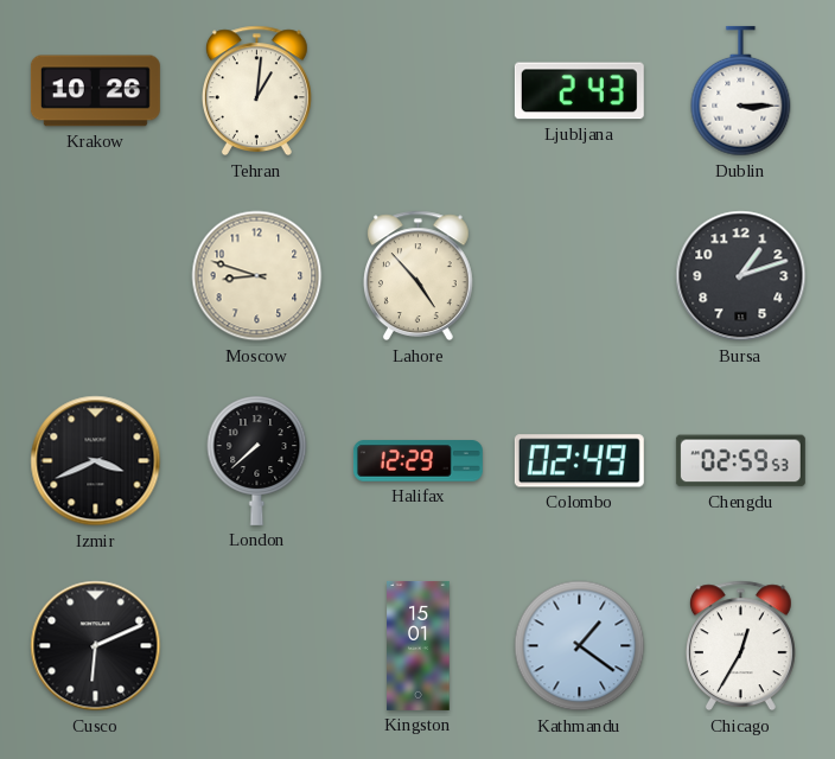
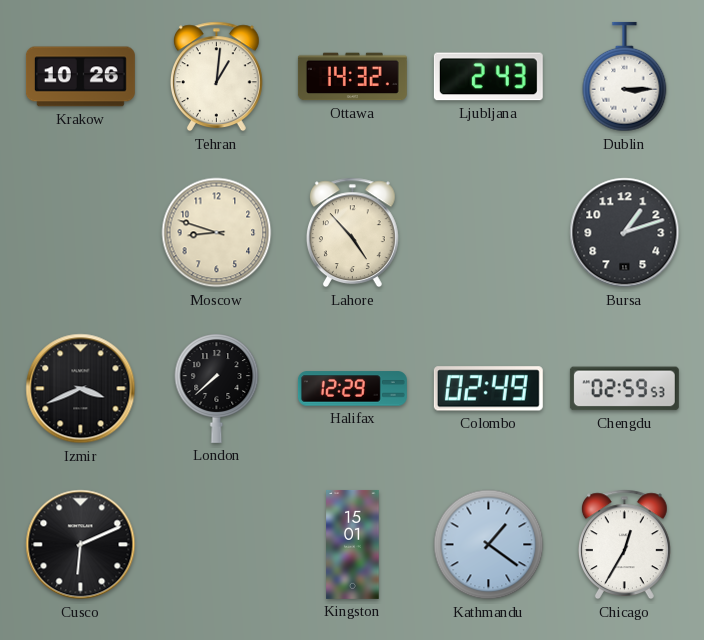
Ottawa: none -> 14:32 (352, 77)
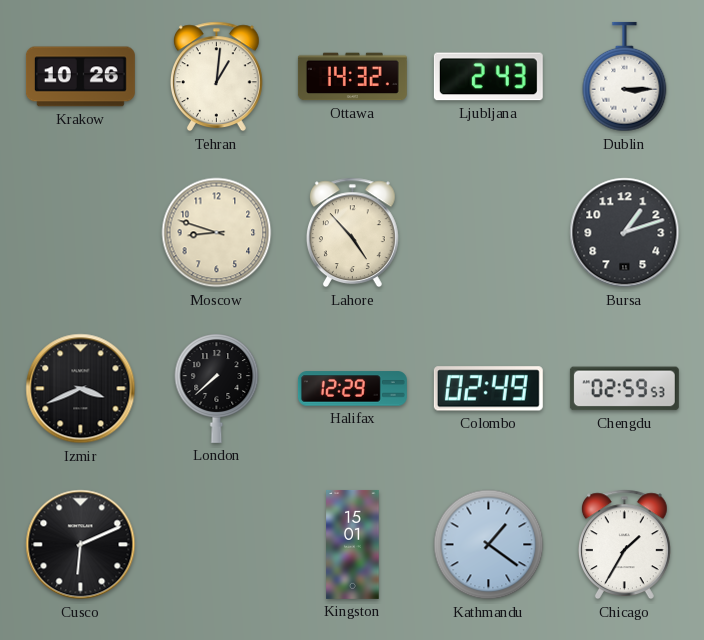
Chicago: 12:35 -> 1:35 (624, 545)
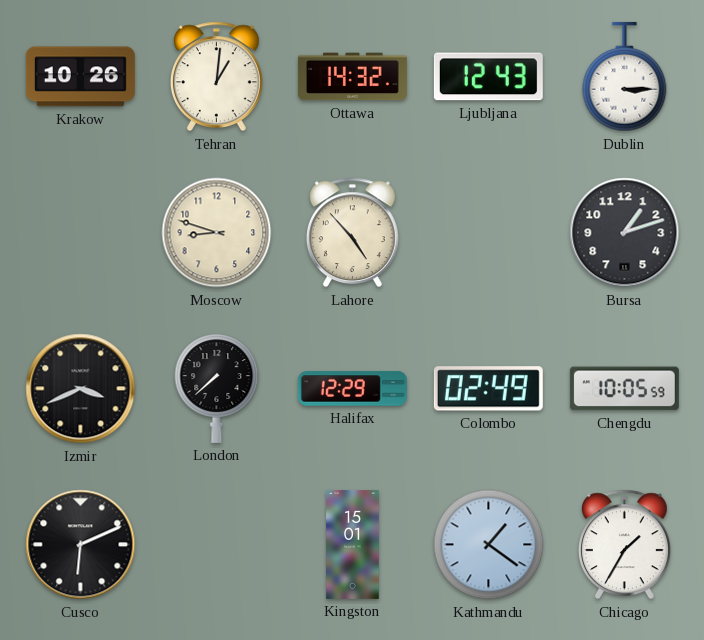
Ljubljana: 2:43 -> 12:43 (488, 77)
Chengdu: 02:59 -> 10:05 (624, 389)
